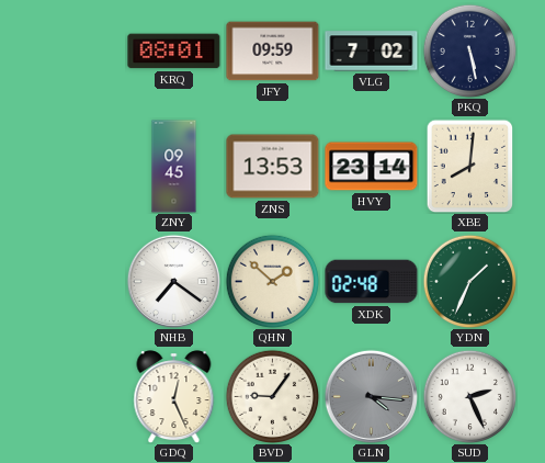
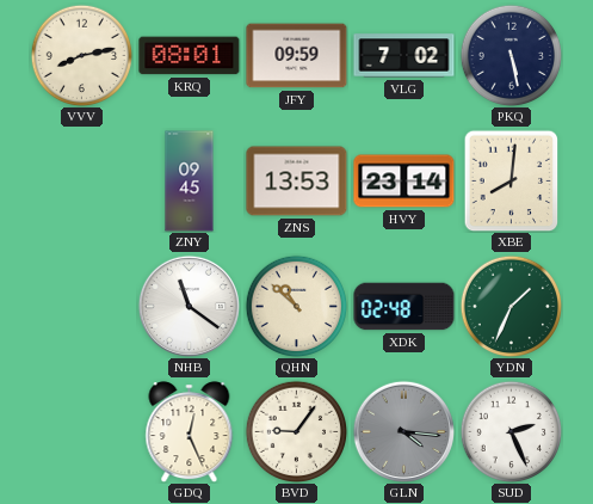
VVV: none -> 8:13 (81, 55)
NHB: 7:21 -> 11:21 (189, 306)
QHN: 1:52 -> 10:52 (296, 306)
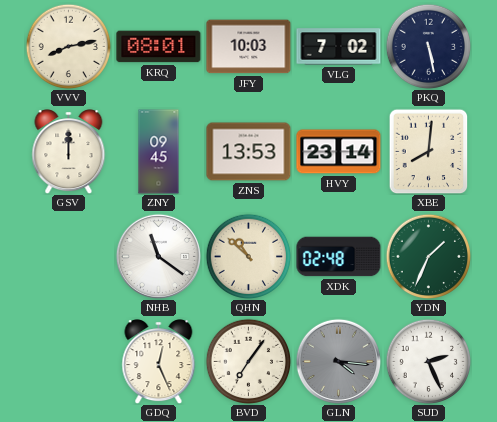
JFY: 09:59 -> 10:03 (249, 47)
GSV: none -> 12:00 (69, 152)
BVD: 9:06 -> 7:06 (248, 361)
